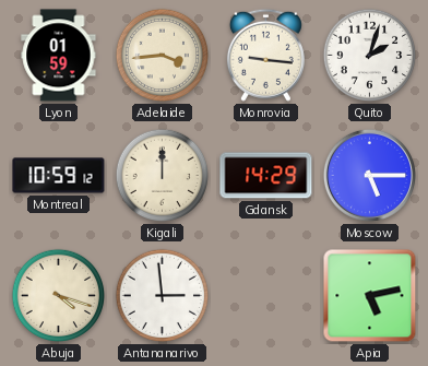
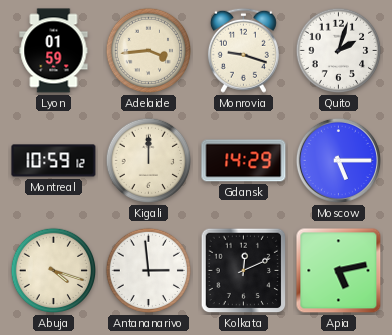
Monrovia: 9:16 -> 9:18 (243, 50)
Kolkata: none -> 12:11 (244, 271)
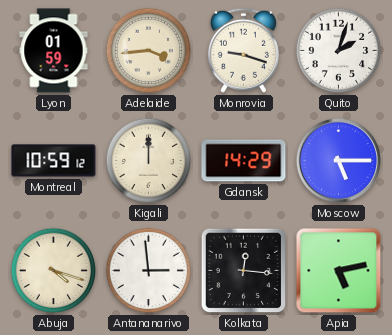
Kolkata: 12:11 -> 12:16 (244, 271)
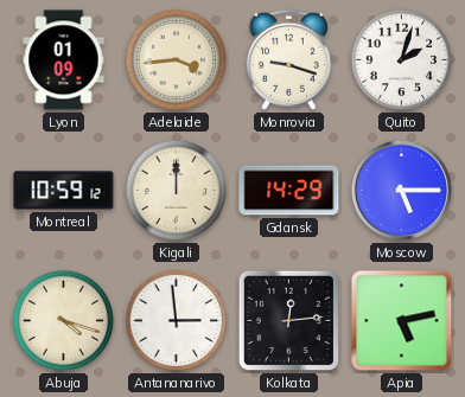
Lyon: 01:59 -> 01:09 (64, 60)
Kolkata: 12:16 -> 12:14 (289, 321)
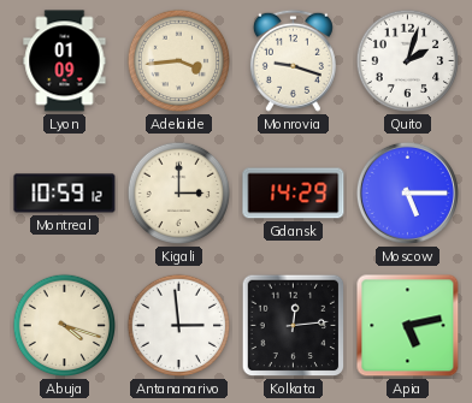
Kigali: 12:00 -> 3:00 (179, 194)
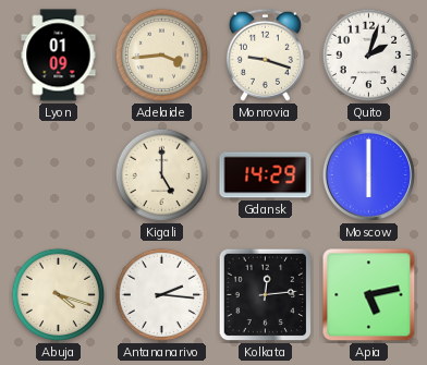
Montreal: 10:59 -> none (65, 194)
Kigali: 3:00 -> 5:00 (162, 175)
Moscow: 5:15 -> 6:00 (368, 174)
Antananarivo: 2:59 -> 2:16 (162, 295)
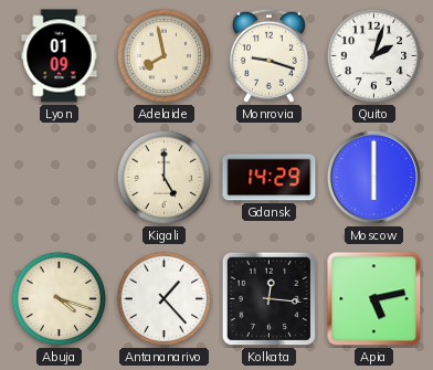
Adelaide: 3:44 -> 7:58 (165, 56)
Antananarivo: 2:16 -> 1:23 (165, 299)
Kolkata: 12:14 -> 12:16 (270, 299)
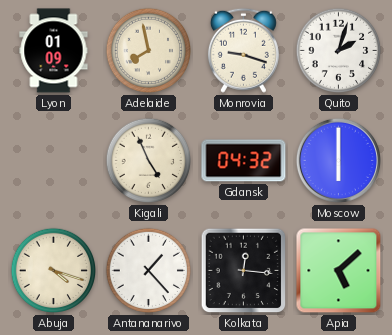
Kigali: 5:00 -> 4:56 (149, 161)
Gdansk: 14:29 -> 04:32 (244, 161)
Apia: 5:13 -> 5:08 (339, 271)
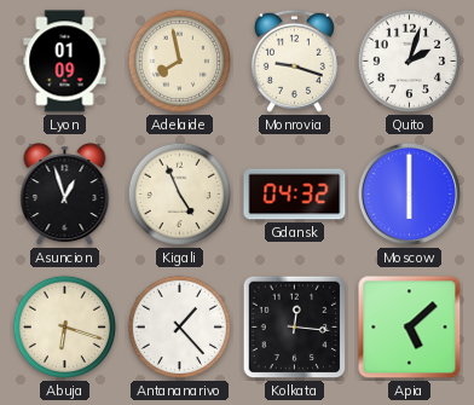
Asuncion: none -> 12:57 (65, 195)
Abuja: 4:18 -> 6:18 (65, 328)
